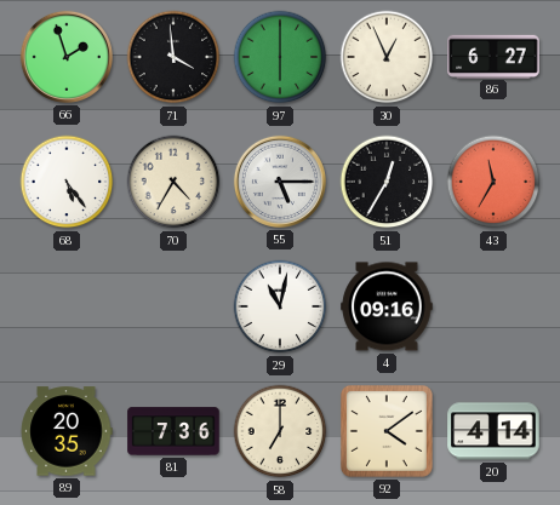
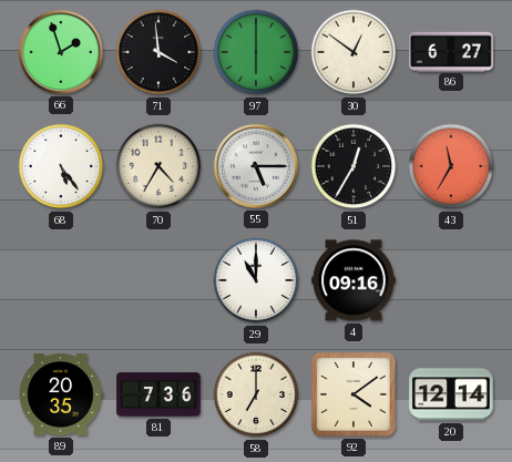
30: 12:56 -> 12:51 (354, 52)
29: 11:02 -> 11:00 (256, 280)
20: 4:14 -> 12:14 (451, 394)
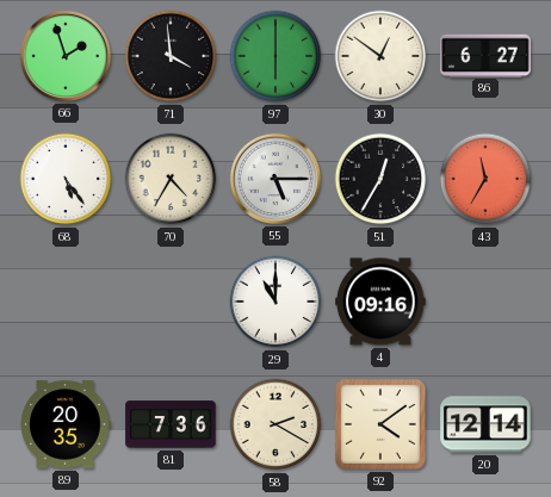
58: 7:00 -> 2:20 (275, 424)
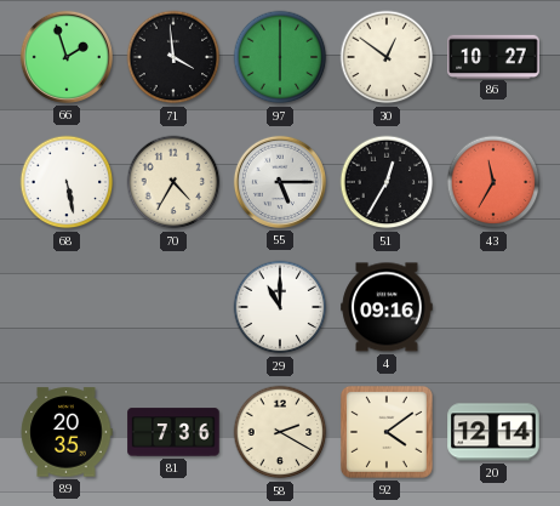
86: 6:27 -> 10:27 (493, 56)
68: 5:24 -> 5:28 (67, 182)
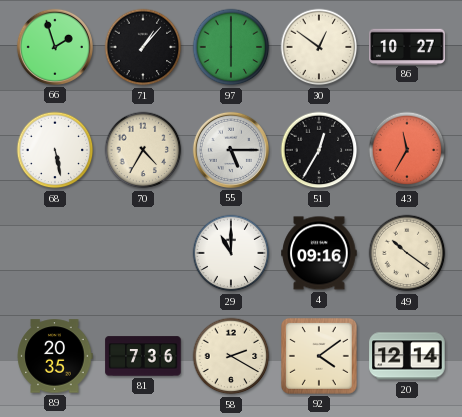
71: 3:59 -> 1:07 (143, 47)
49: none -> 10:21 (407, 253)
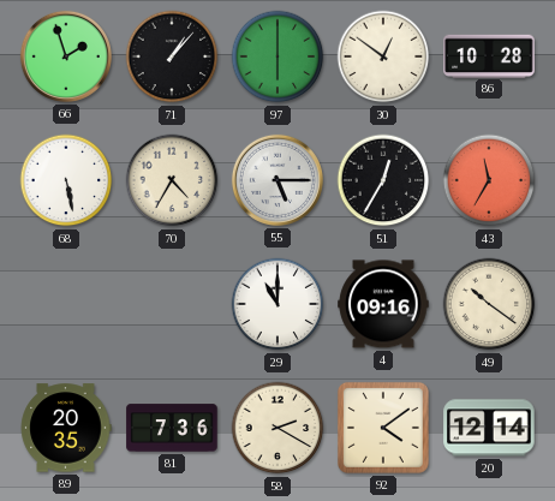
86: 10:27 -> 10:28 (489, 55)
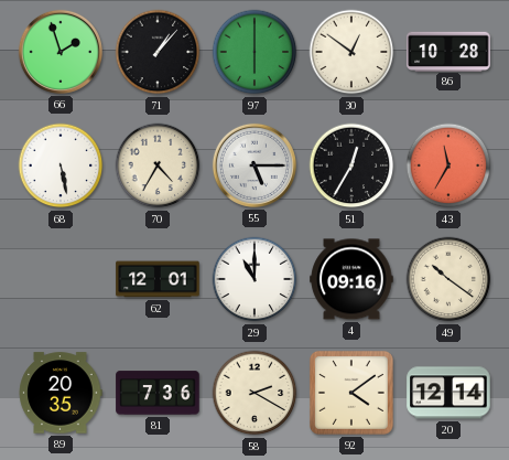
62: none -> 12:01 (158, 279)
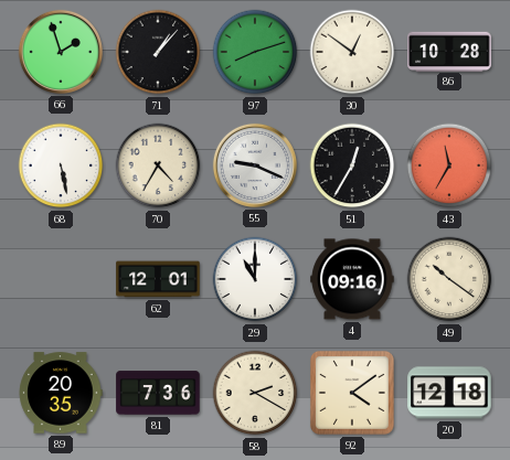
97: 6:00 -> 8:12 (255, 52)
55: 5:15 -> 9:19 (255, 165)
20: 12:14 -> 12:18 (449, 393)
